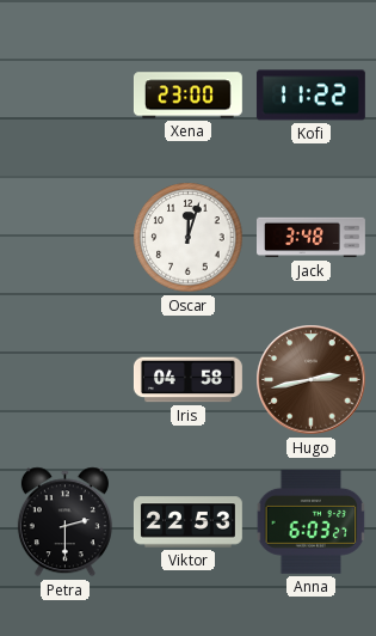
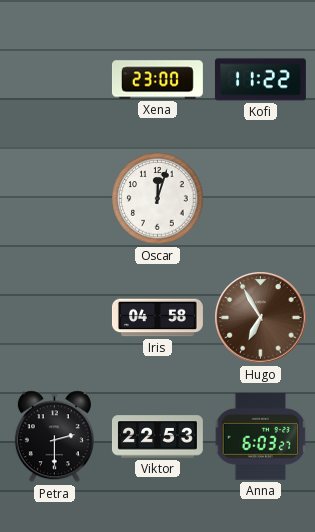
Jack: 3:48 -> none (312, 238)
Hugo: 2:43 -> 6:55 (261, 318)
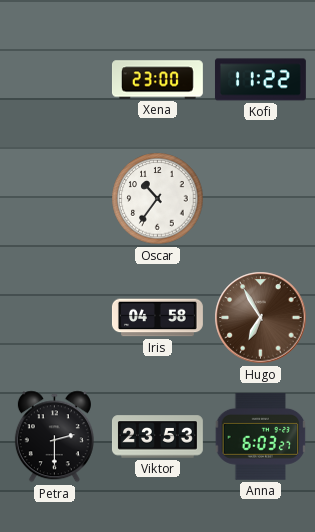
Oscar: 12:03 -> 10:36 (158, 199)
Viktor: 22:53 -> 23:53 (157, 437)
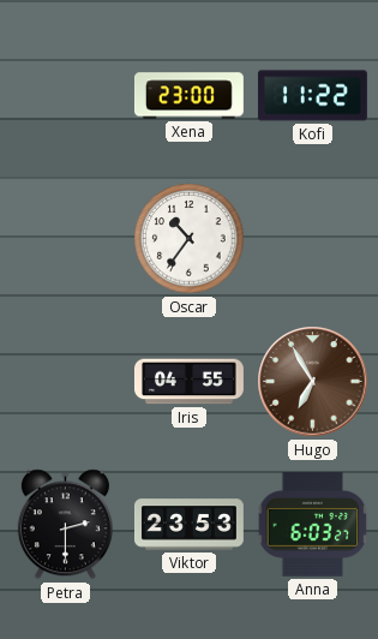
Iris: 04:58 -> 04:55 (188, 382)
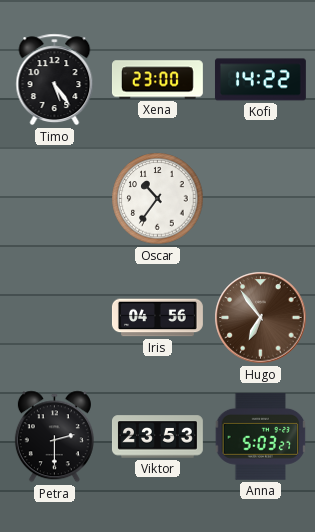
Timo: none -> 5:24 (55, 80)
Kofi: 11:22 -> 14:22 (260, 80)
Iris: 04:55 -> 04:56 (157, 318)
Hugo: 6:55 -> 6:54 (261, 318)
Anna: 6:03 -> 5:03 (261, 436)
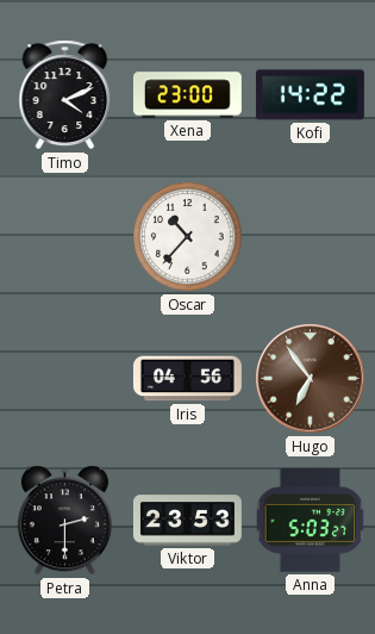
Timo: 5:24 -> 4:11 (65, 95)
Oscar: 10:36 -> 10:37 (188, 237)
